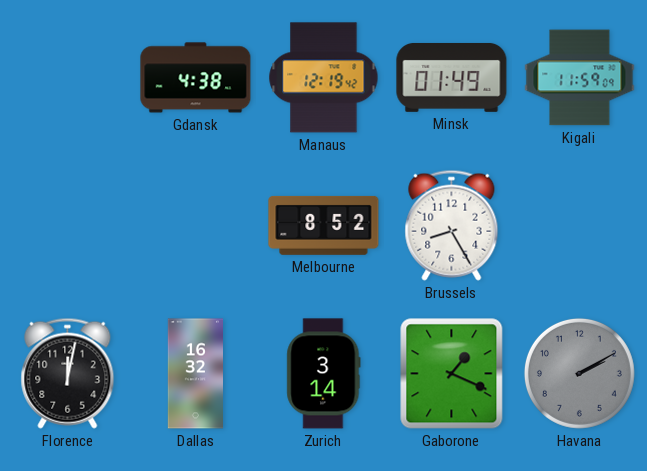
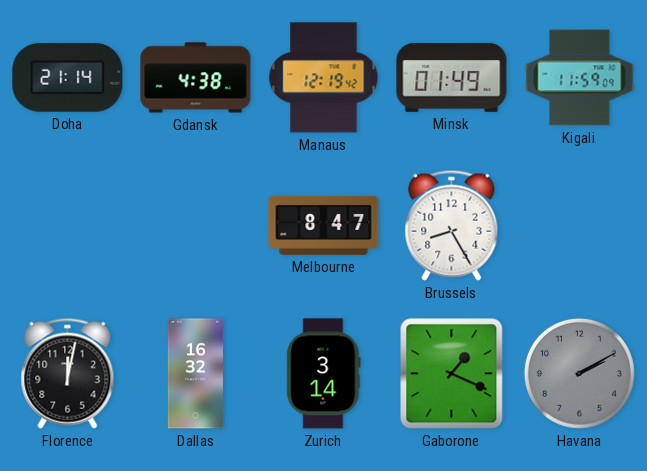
Doha: none -> 21:14 (68, 78)
Melbourne: 8:52 -> 8:47 (324, 225)
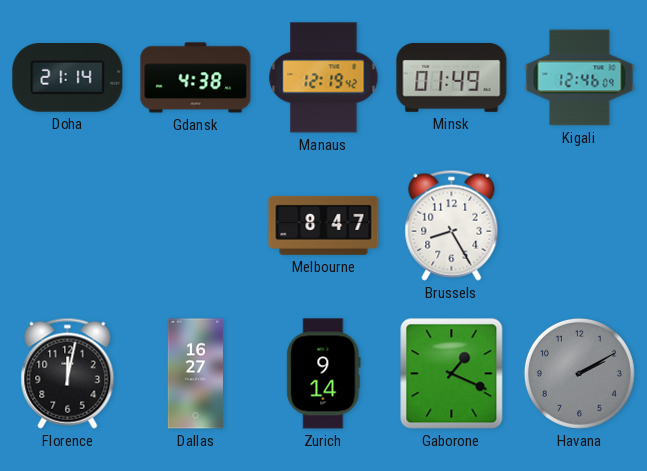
Kigali: 11:59 -> 12:46 (580, 78)
Dallas: 16:32 -> 16:27 (195, 374)
Zurich: 3:14 -> 9:14 (324, 374)
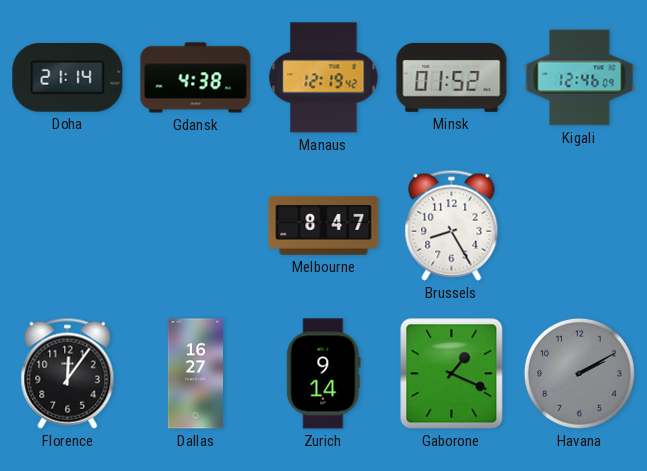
Minsk: 01:49 -> 01:52 (452, 77)
Florence: 12:02 -> 12:06 (68, 373)
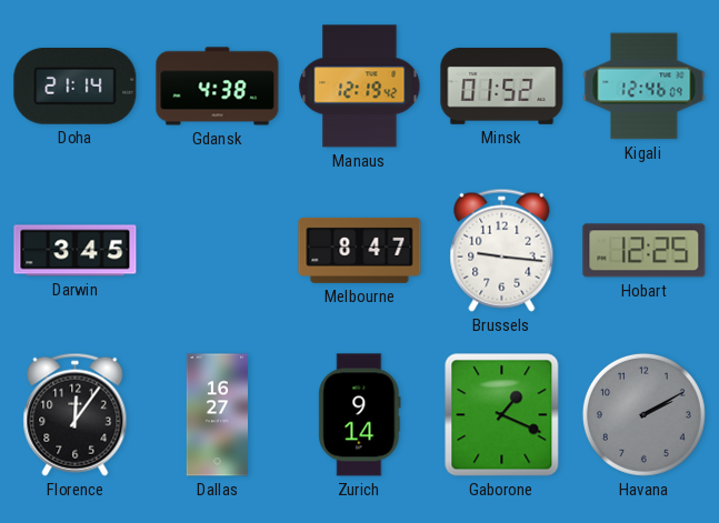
Darwin: none -> 3:45 (76, 251)
Brussels: 8:25 -> 9:16 (502, 250)
Hobart: none -> 12:25 (645, 251)
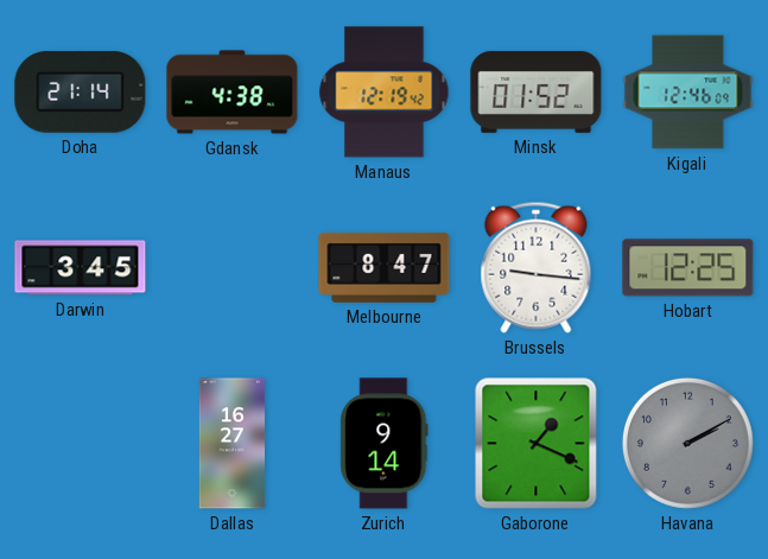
Florence: 12:06 -> none (76, 414)
